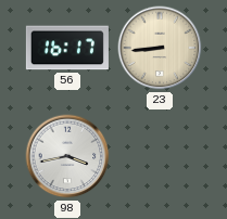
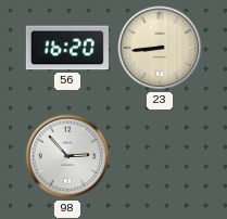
56: 16:17 -> 16:20 (67, 48)
98: 3:43 -> 2:53 (67, 156)
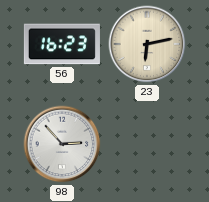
56: 16:20 -> 16:23 (62, 44)
23: 8:44 -> 6:13 (147, 44)
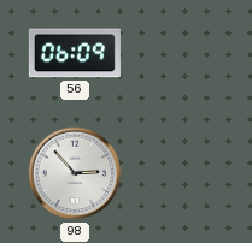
56: 16:23 -> 06:09 (75, 53)
23: 6:13 -> none (147, 44)
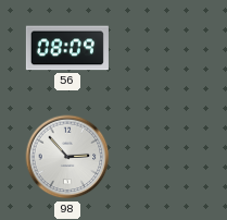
56: 06:09 -> 08:09 (67, 48)
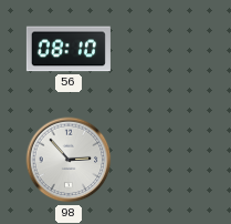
56: 08:09 -> 08:10 (69, 49)
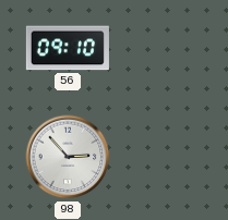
56: 08:10 -> 09:10 (68, 48)
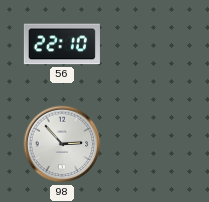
56: 09:10 -> 22:10 (62, 44)
